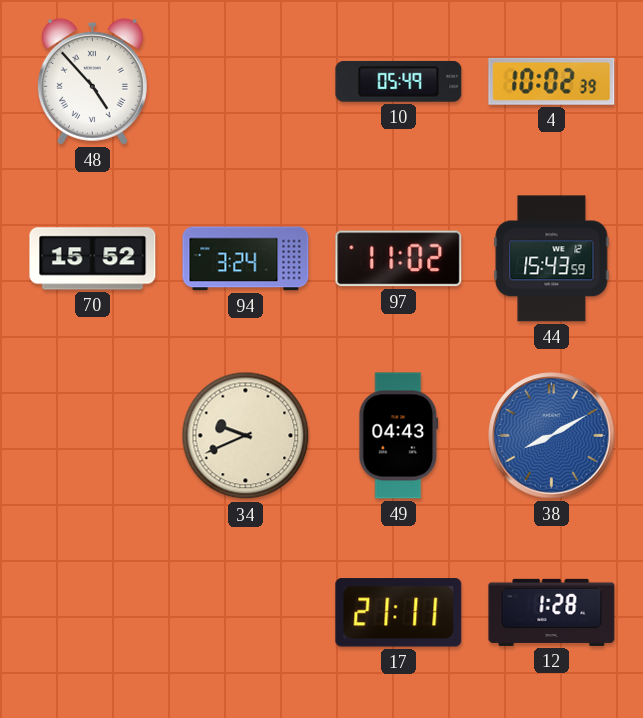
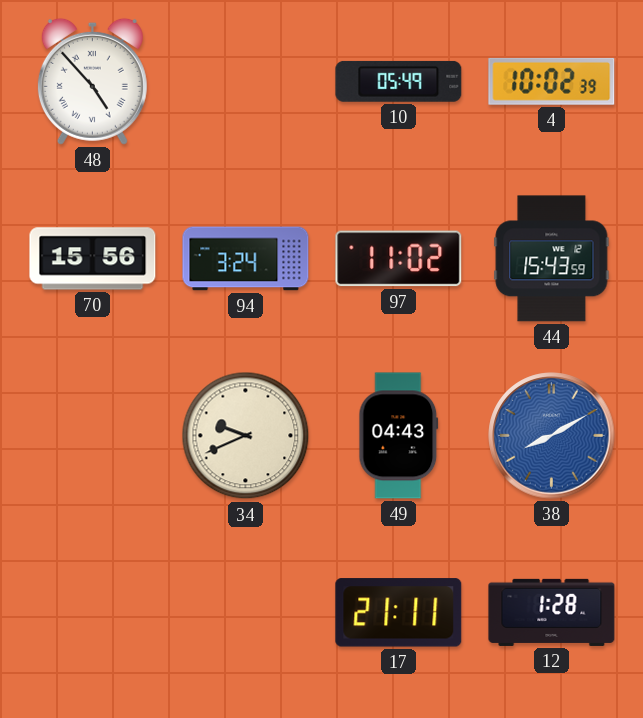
70: 15:52 -> 15:56 (93, 259)
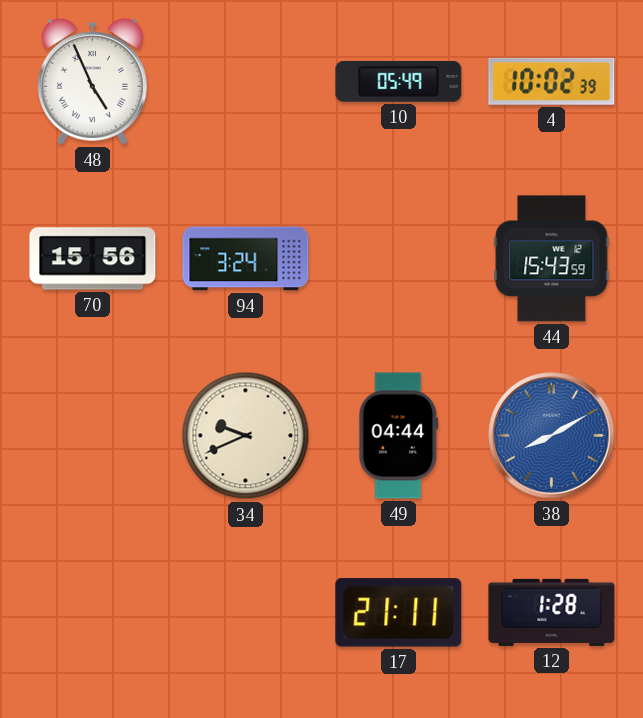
48: 4:53 -> 4:56 (92, 81)
97: 11:02 -> none (399, 259)
49: 04:43 -> 04:44 (399, 436)
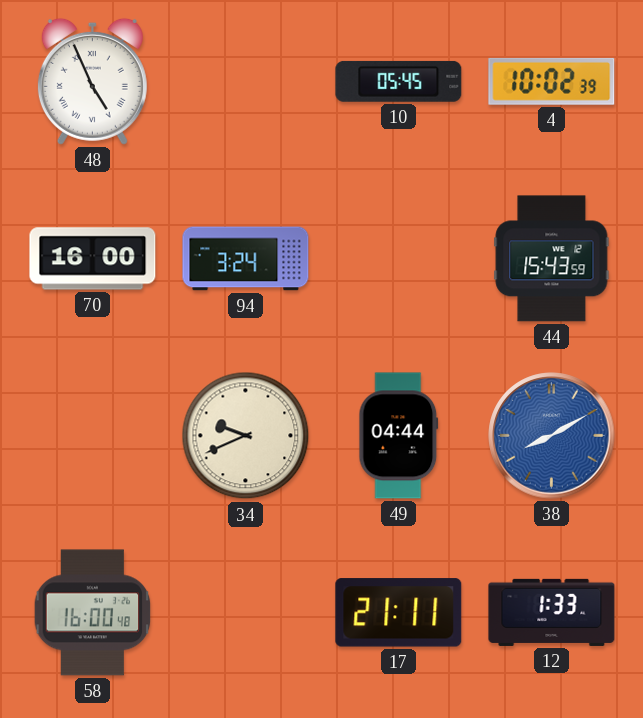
10: 05:49 -> 05:45 (399, 81)
70: 15:56 -> 16:00 (93, 259)
58: none -> 16:00 (93, 613)
12: 1:28 -> 1:33 (552, 612)
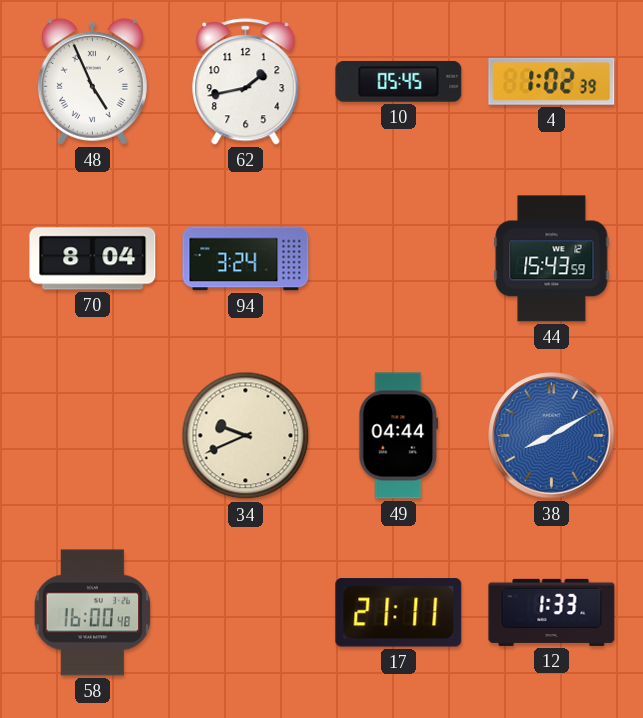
62: none -> 1:43 (246, 82)
4: 10:02 -> 1:02 (552, 81)
70: 16:00 -> 8:04 (93, 259)
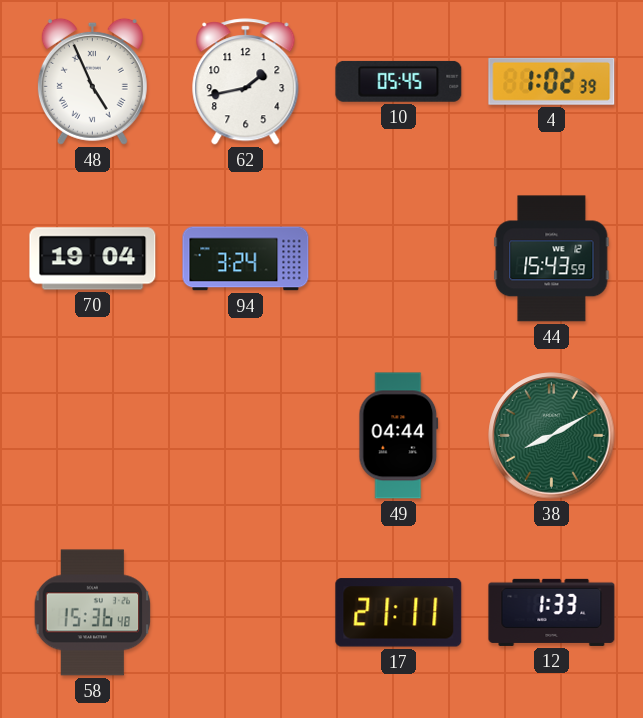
70: 8:04 -> 19:04 (93, 259)
34: 9:41 -> none (246, 436)
38 dial: blue -> green (552, 436)
58: 16:00 -> 15:36 (93, 613)
